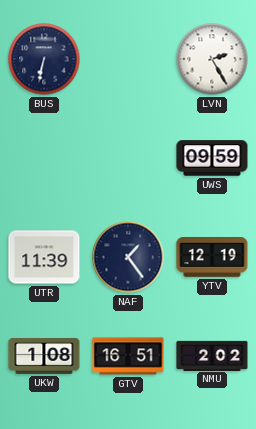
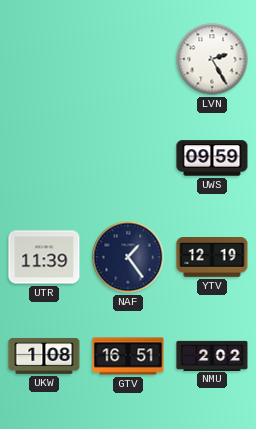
BUS: 6:32 -> none (44, 59)
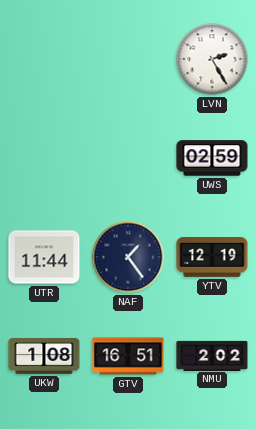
UWS: 09:59 -> 02:59 (212, 158)
UTR: 11:39 -> 11:44 (44, 257)
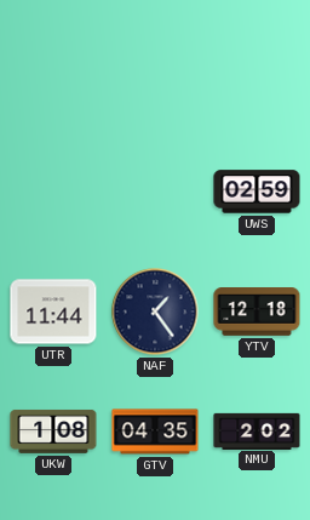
LVN: 2:25 -> none (212, 59)
YTV: 12:19 -> 12:18 (257, 313)
GTV: 16:51 -> 04:35 (155, 432)
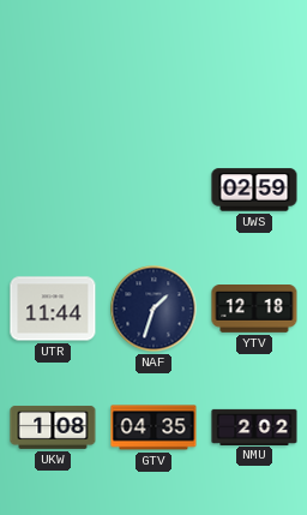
NAF: 1:24 -> 1:33 (153, 309)
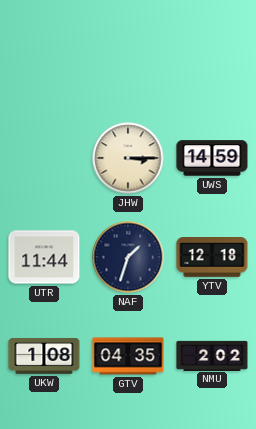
JHW: none -> 3:15 (128, 158)
UWS: 02:59 -> 14:59 (212, 158)
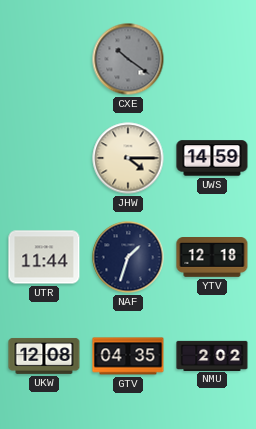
CXE: none -> 10:21 (128, 59)
JHW: 3:15 -> 4:15 (128, 158)
UKW: 1:08 -> 12:08 (44, 356)
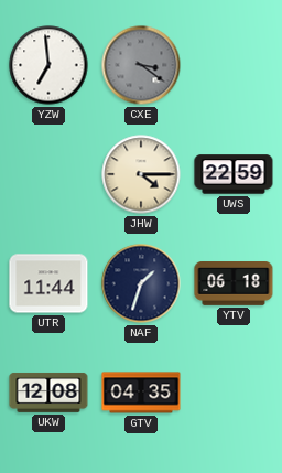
YZW: none -> 6:59 (48, 65)
CXE: 10:21 -> 3:21 (141, 65)
UWS: 14:59 -> 22:59 (234, 174)
YTV: 12:18 -> 06:18 (234, 284)
NMU: 2:02 -> none (212, 355)
